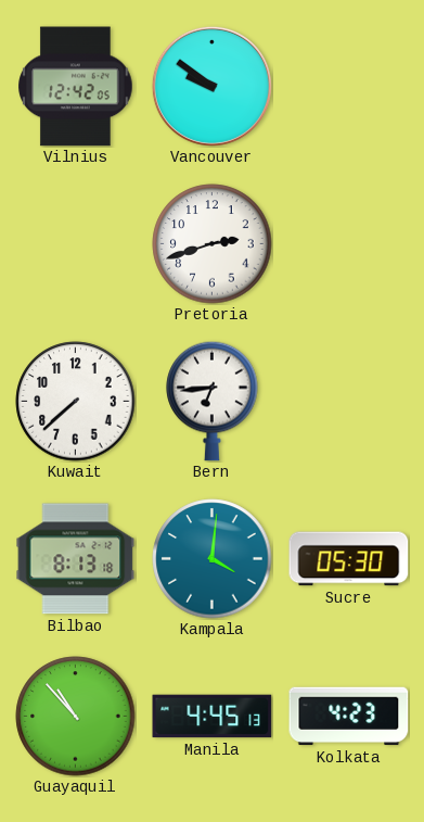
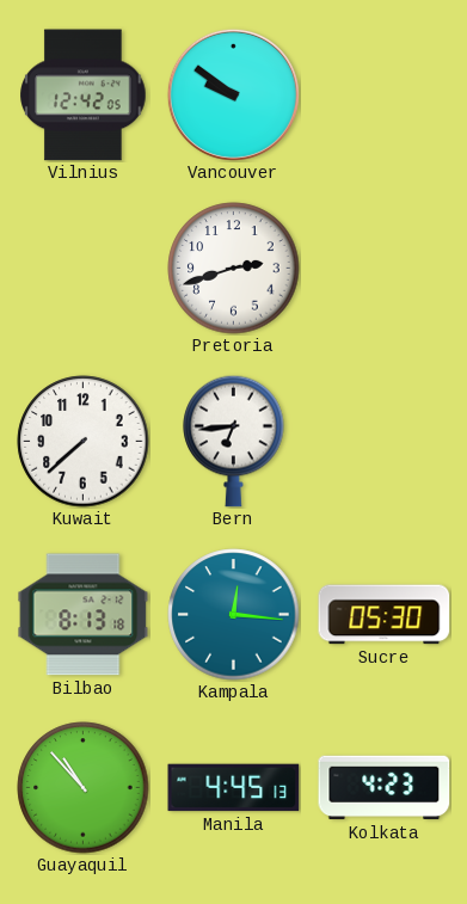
Kampala: 4:01 -> 12:16 (234, 615)
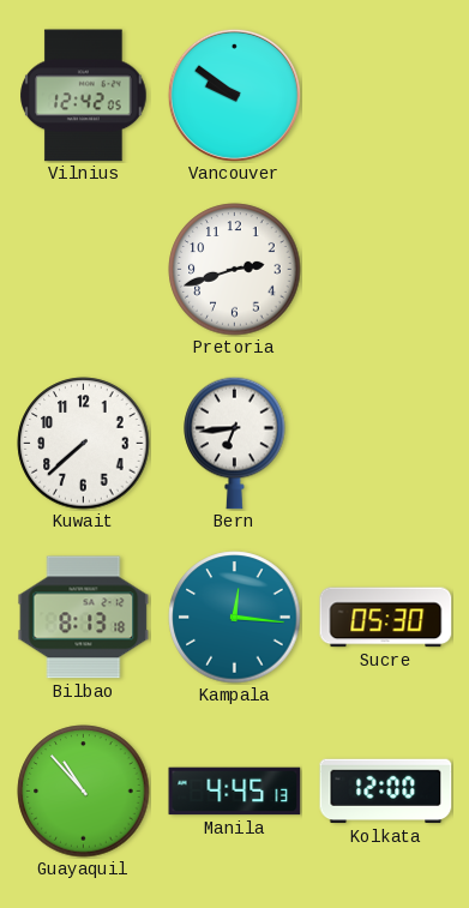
Kolkata: 4:23 -> 12:00 (386, 792)
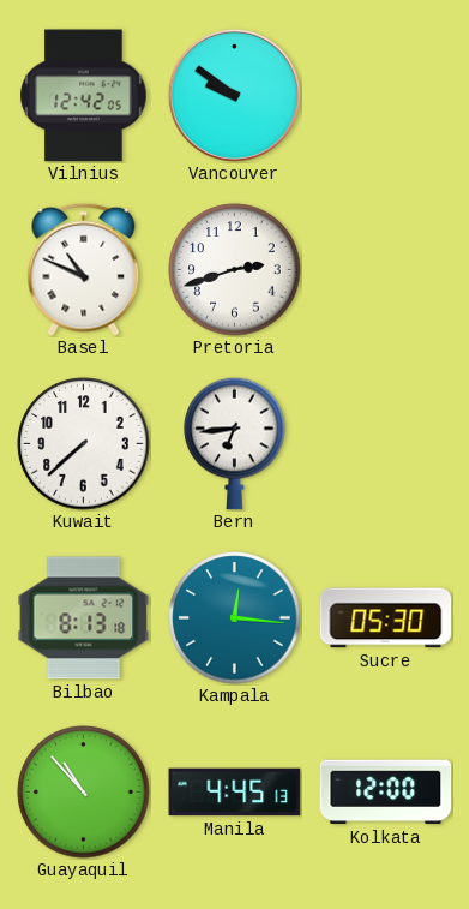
Basel: none -> 10:49 (84, 269)
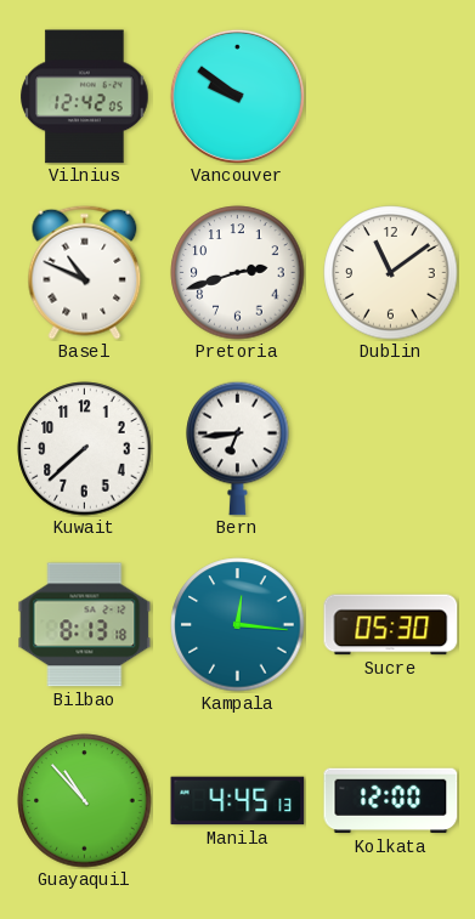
Dublin: none -> 11:09 (391, 273)
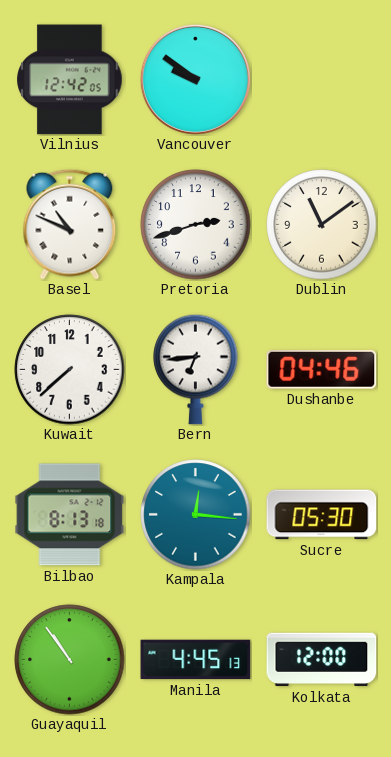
Dushanbe: none -> 04:46 (322, 369)
Guayaquil: 10:53 -> 10:54 (70, 660)
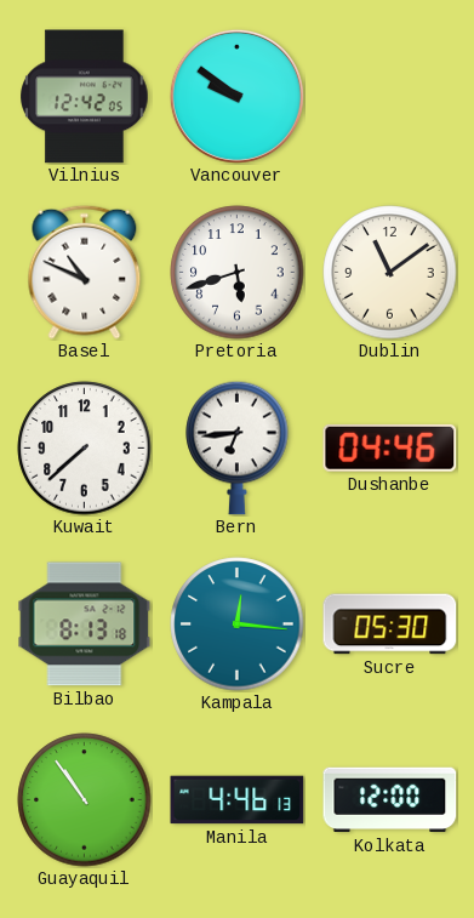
Pretoria: 2:42 -> 5:42 (238, 273)
Manila: 4:45 -> 4:46 (238, 800)
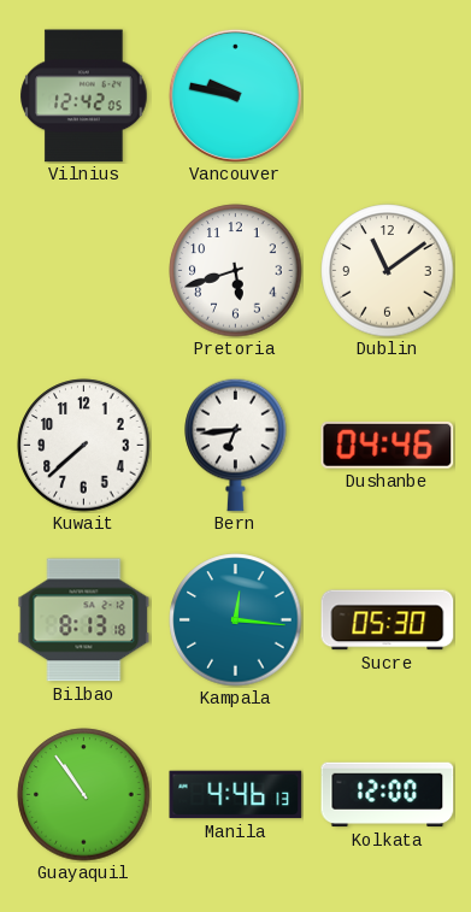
Vancouver: 9:51 -> 9:47 (235, 95)
Basel: 10:49 -> none (85, 272)
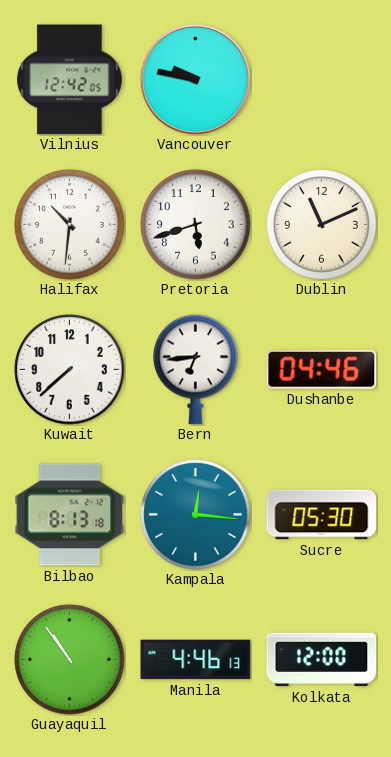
Halifax: none -> 10:31 (70, 225)
Dublin: 11:09 -> 11:11 (322, 225)
